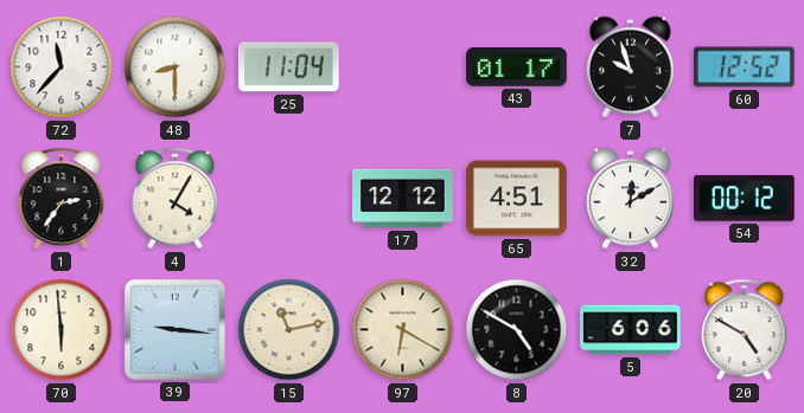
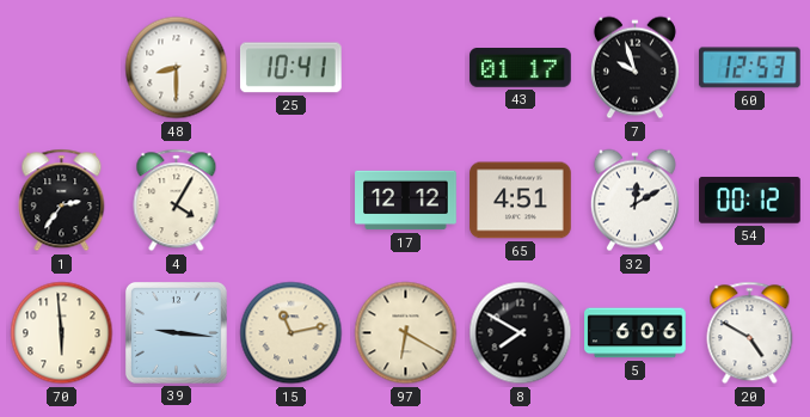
72: 11:37 -> none (62, 67)
25: 11:04 -> 10:41 (290, 68)
60: 12:52 -> 12:53 (749, 68)
8: 4:50 -> 7:50 (521, 333)
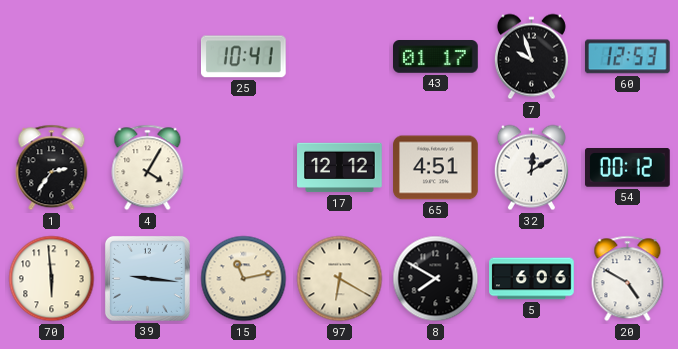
48: 8:30 -> none (177, 68)
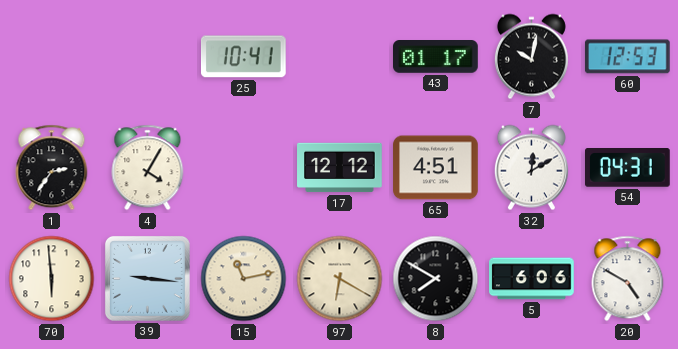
7: 9:57 -> 10:02 (531, 57)
54: 00:12 -> 04:31 (628, 168)
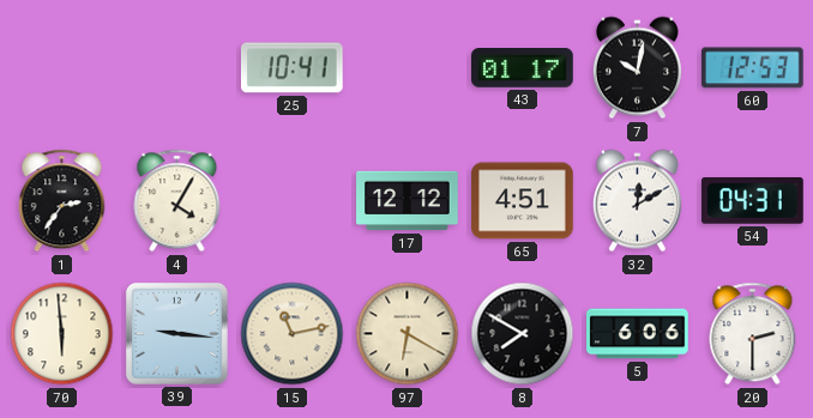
20: 4:50 -> 2:30 (753, 334)
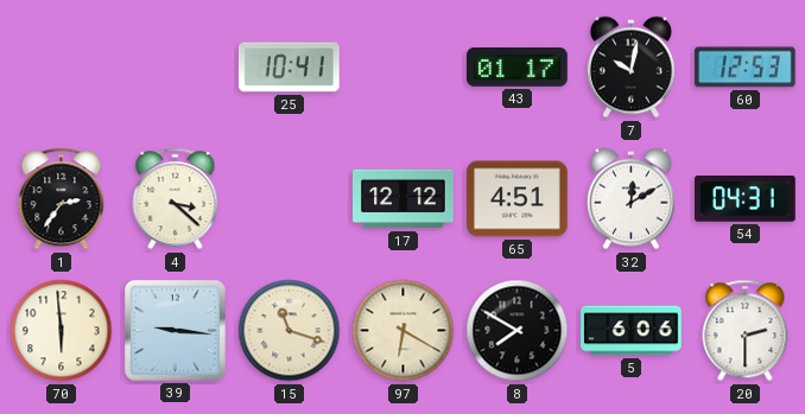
4: 4:05 -> 3:22 (176, 199)
15: 11:13 -> 11:18 (290, 331)
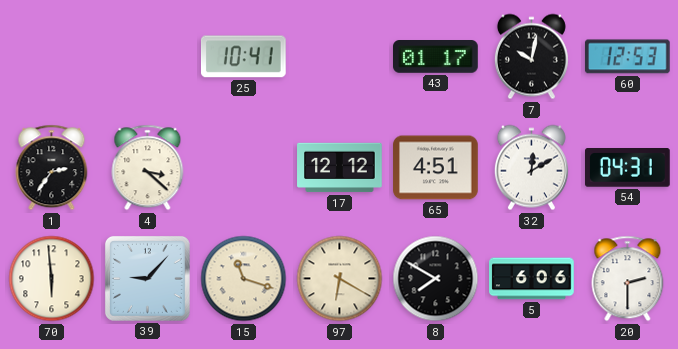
39: 9:16 -> 9:07 (147, 278)
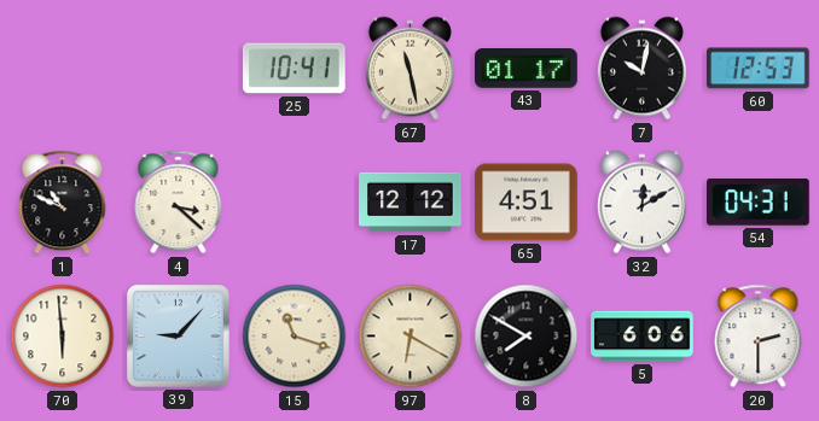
67: none -> 11:28 (409, 69)
1: 2:36 -> 10:49 (63, 203)
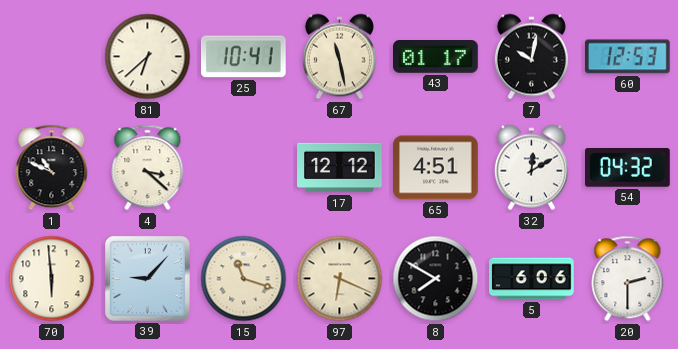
81: none -> 6:38 (148, 57)
54: 04:31 -> 04:32 (628, 168)
97: 6:20 -> 6:19 (340, 279)
